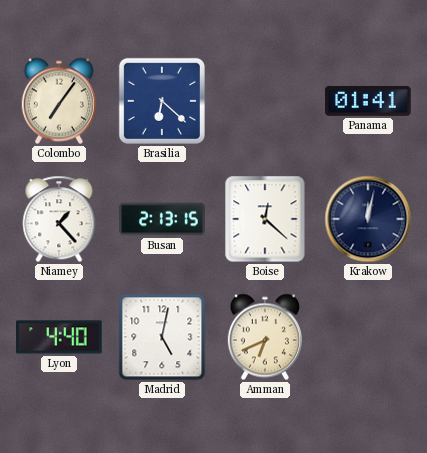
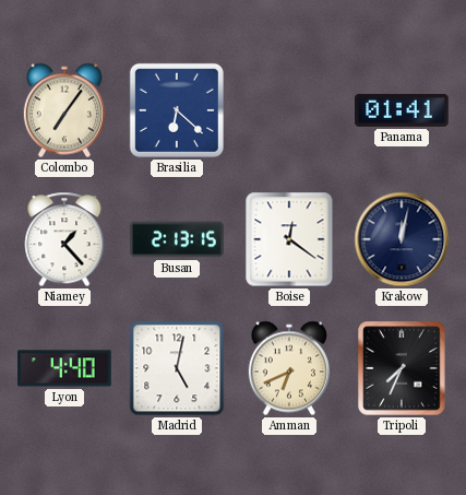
Boise: 12:22 -> 12:21 (289, 239)
Tripoli: none -> 7:34 (402, 368)
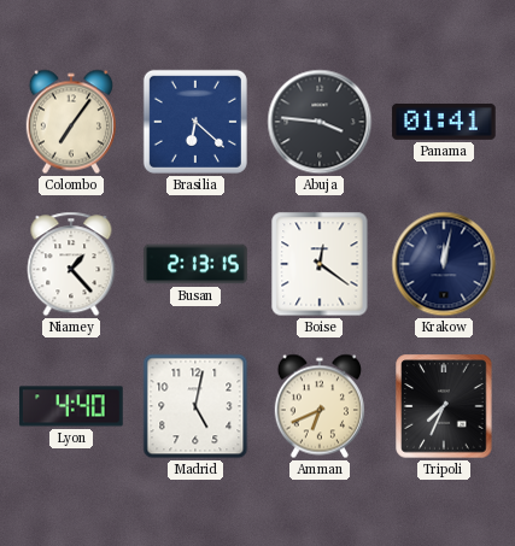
Abuja: none -> 3:46 (320, 122)
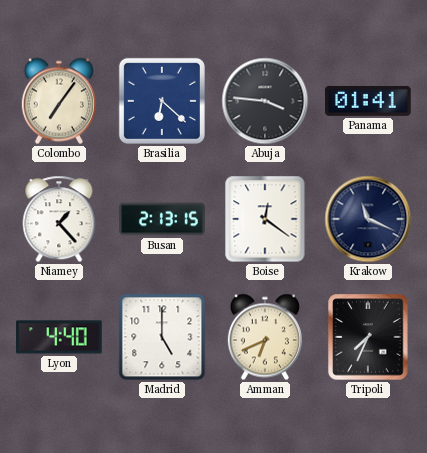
Krakow: 12:02 -> 11:19 (368, 219)
Madrid: 5:02 -> 5:00 (162, 337)
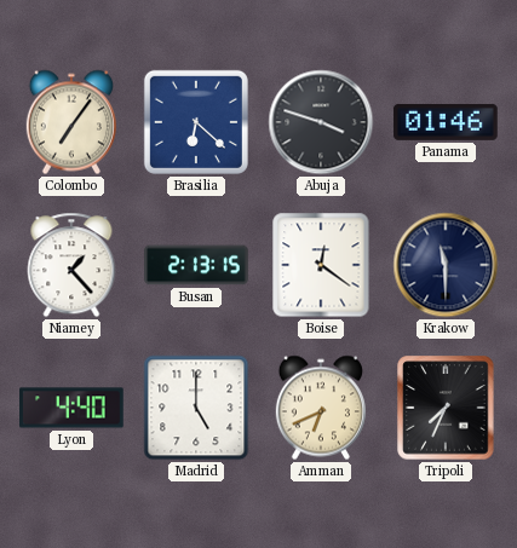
Abuja: 3:46 -> 3:48 (321, 122)
Panama: 01:41 -> 01:46 (446, 122)
Krakow: 11:19 -> 11:30 (446, 265)
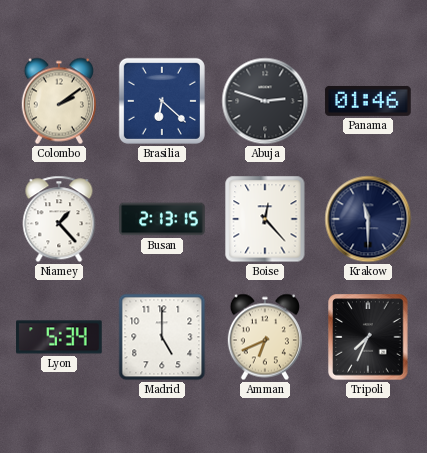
Colombo: 7:06 -> 2:09 (59, 101)
Abuja: 3:48 -> 2:48 (265, 101)
Boise: 12:21 -> 12:23 (265, 219)
Lyon: 4:40 -> 5:34 (59, 337)
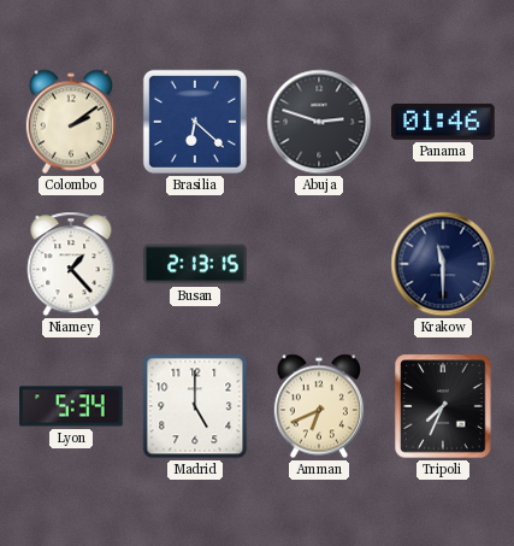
Boise: 12:23 -> none (265, 219)
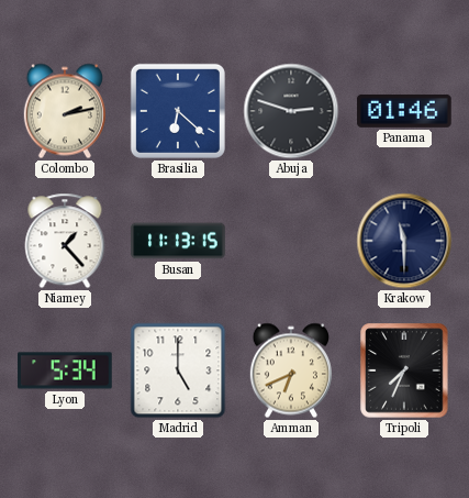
Colombo: 2:09 -> 2:13 (65, 111)
Busan: 2:13 -> 11:13 (178, 241)
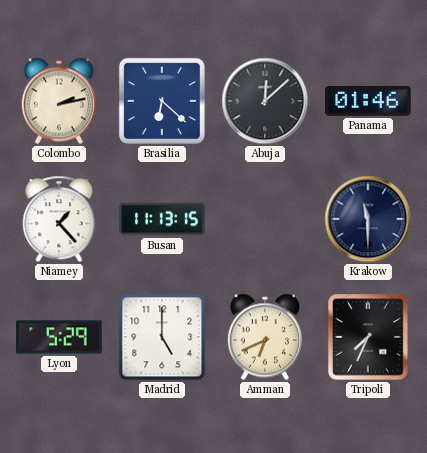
Abuja: 2:48 -> 12:08 (265, 101)
Lyon: 5:34 -> 5:29 (59, 337)
